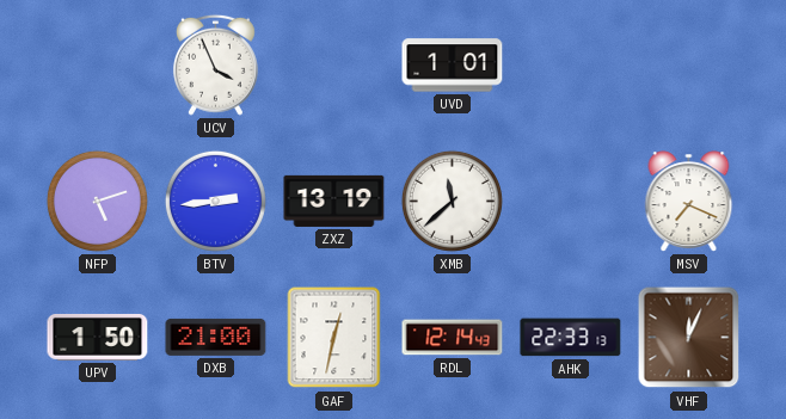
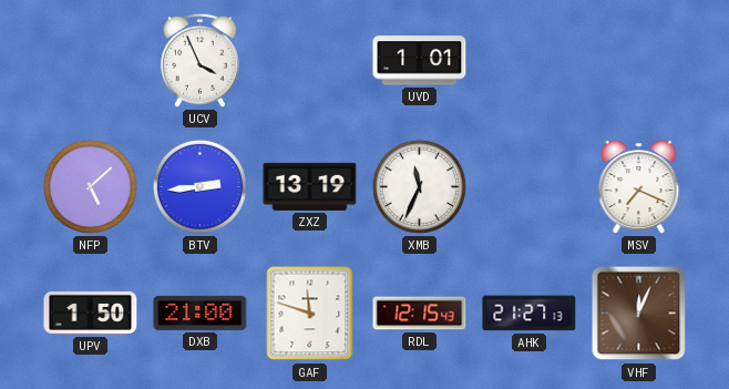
NFP: 5:12 -> 5:08 (90, 186)
XMB: 11:38 -> 11:34 (419, 186)
GAF: 12:32 -> 11:48 (310, 314)
RDL: 12:14 -> 12:15 (420, 314)
AHK: 22:33 -> 21:27 (530, 314)
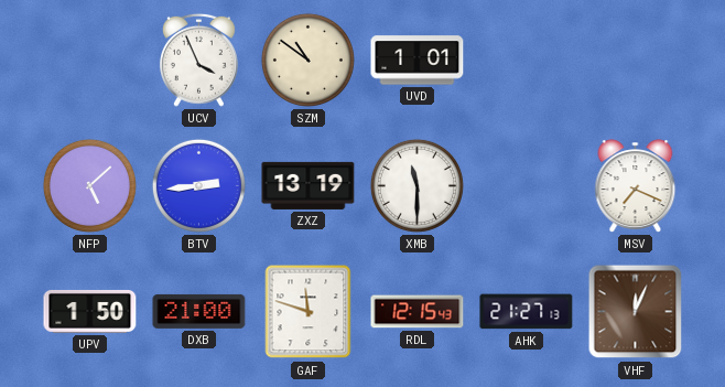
SZM: none -> 10:51 (307, 60)
XMB: 11:34 -> 11:30 (416, 185)
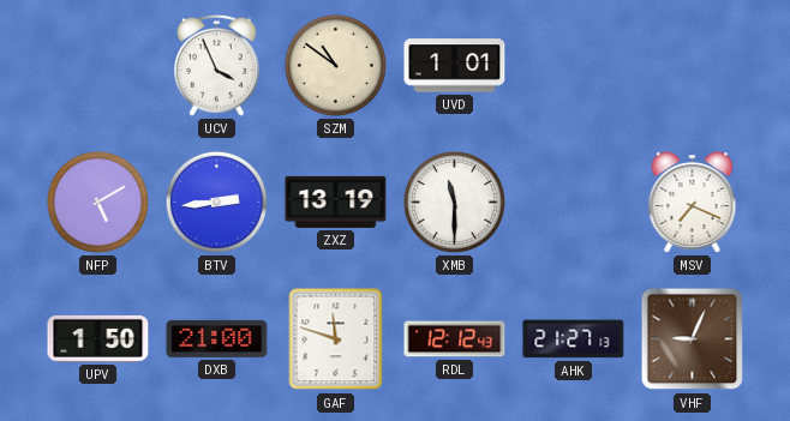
NFP: 5:08 -> 5:10 (97, 202)
RDL: 12:15 -> 12:12 (455, 339)
VHF: 12:04 -> 9:04 (693, 339)
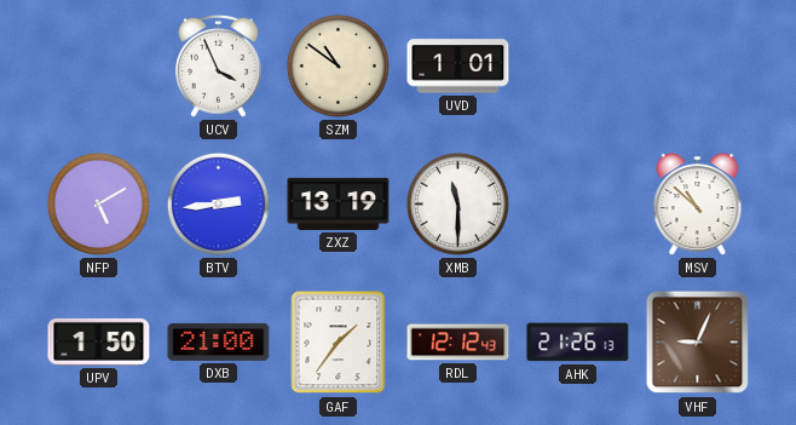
MSV: 7:19 -> 10:52 (698, 205)
GAF: 11:48 -> 1:36 (339, 343)
AHK: 21:27 -> 21:26 (578, 343)
